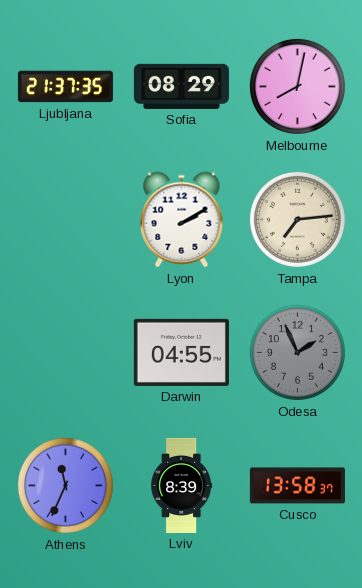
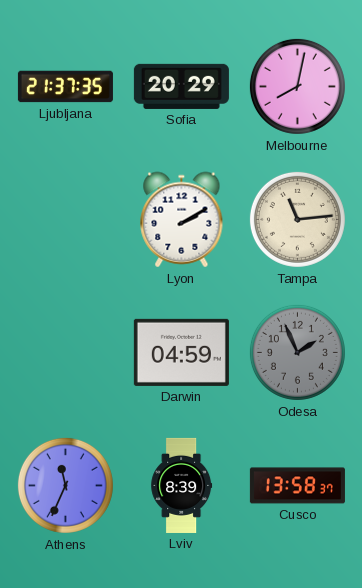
Sofia: 08:29 -> 20:29 (181, 86)
Tampa: 7:14 -> 11:14 (297, 219)
Darwin: 04:55 -> 04:59 (181, 352)
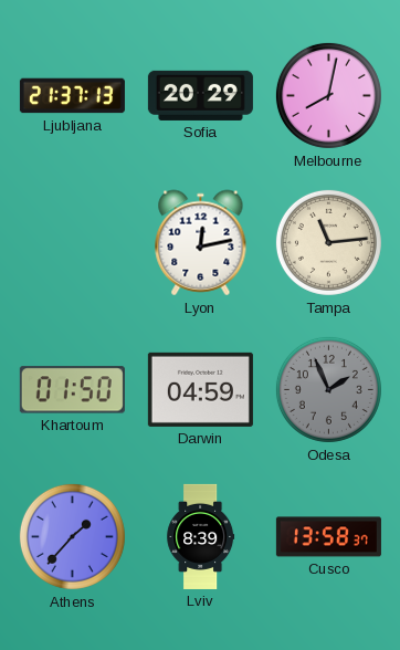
Ljubljana: 21:37:35 -> 21:37:13 (72, 96)
Lyon: 2:10 -> 12:13 (201, 243)
Khartoum: none -> 01:50 (72, 390)
Athens: 11:34 -> 1:37 (72, 536)
